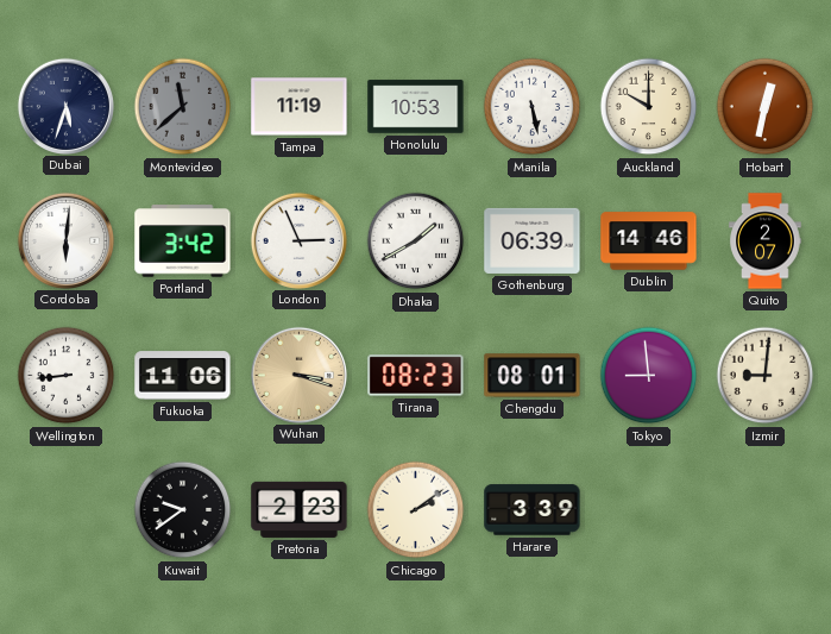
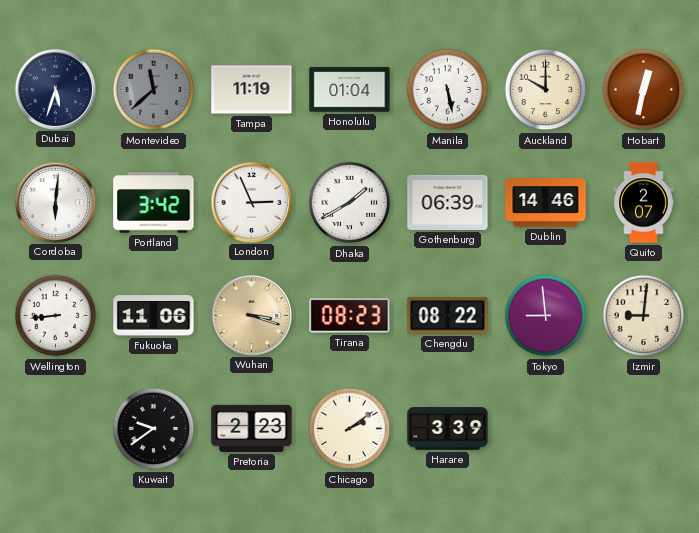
Honolulu: 10:53 -> 01:04 (350, 90)
Chengdu: 08:01 -> 08:22 (448, 316)
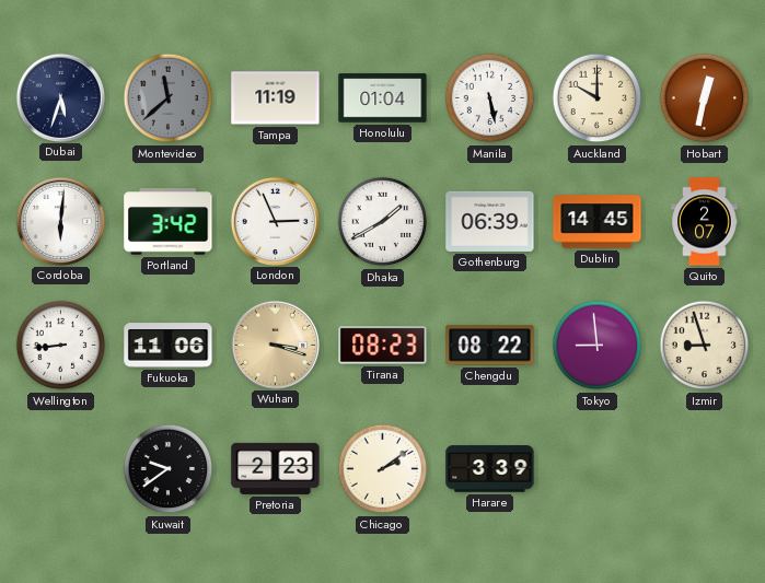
Dublin: 14:46 -> 14:45 (598, 222)
Izmir: 9:01 -> 8:57 (705, 346)
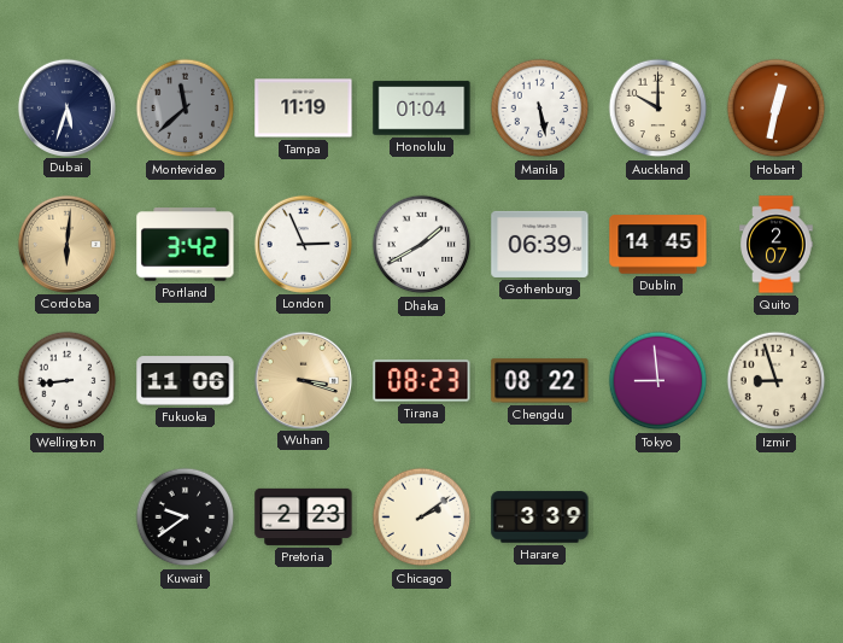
Cordoba dial: white -> champagne (66, 244)
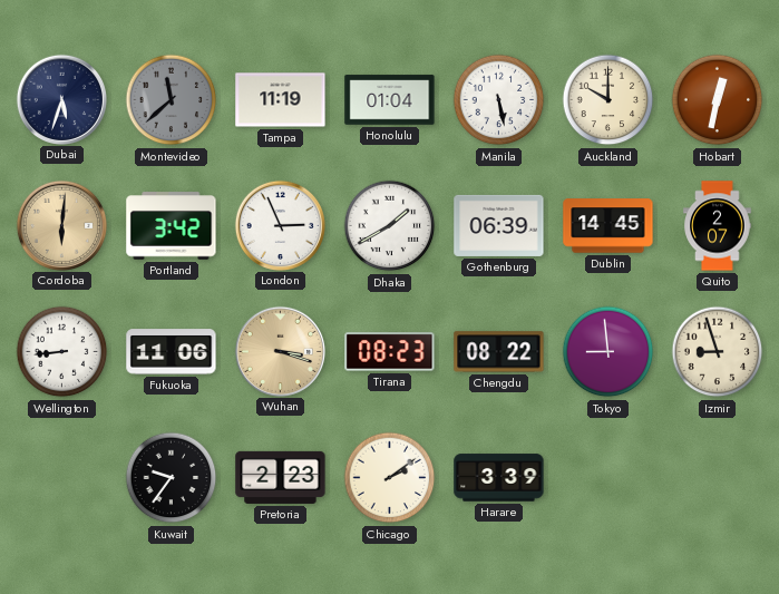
Kuwait: 9:39 -> 9:36 (172, 478)
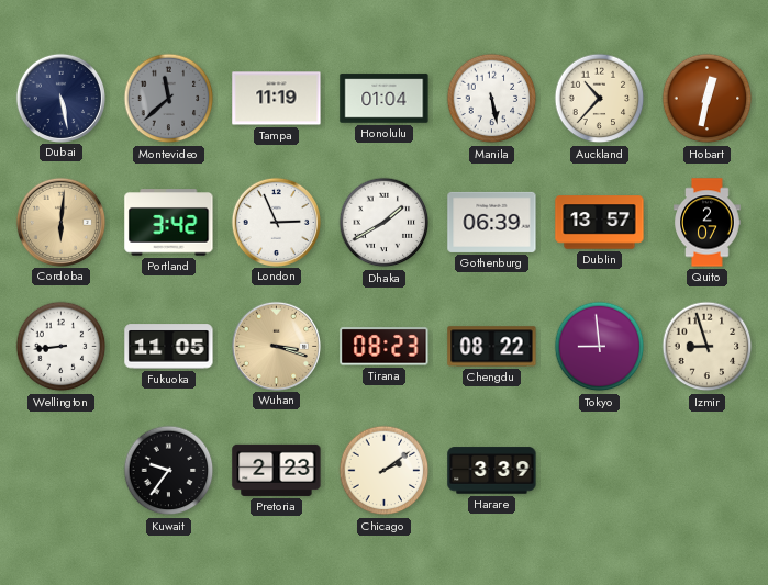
Dubai: 5:33 -> 5:28 (60, 98)
Auckland: 10:00 -> 10:37 (600, 99)
Dublin: 14:45 -> 13:57 (600, 223)
Fukuoka: 11:06 -> 11:05 (169, 347)
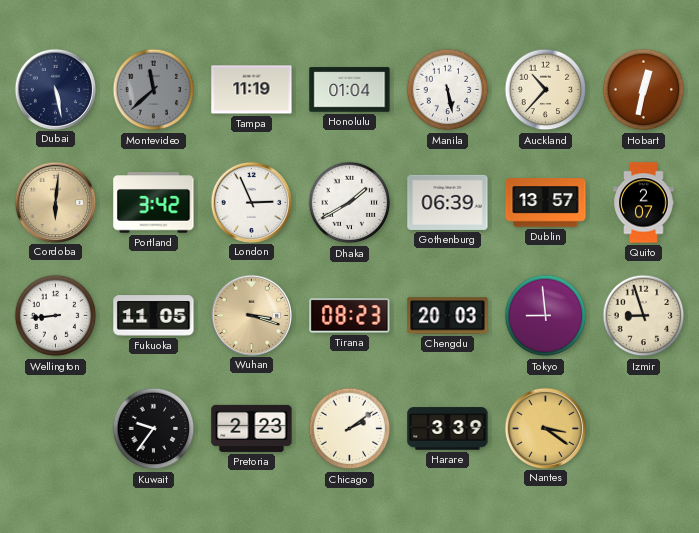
Chengdu: 08:22 -> 20:03 (448, 316)
Nantes: none -> 3:21 (545, 428)
